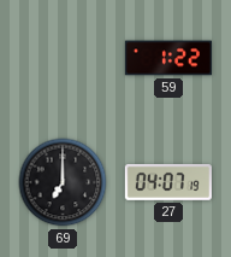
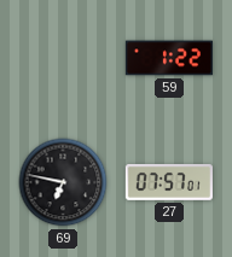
69: 7:00 -> 6:47 (63, 182)
27: 04:07 -> 07:57 (169, 182)
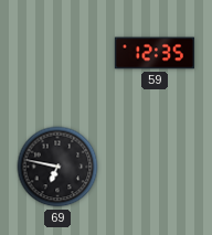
59: 1:22 -> 12:35 (155, 53)
27: 07:57 -> none (169, 182)
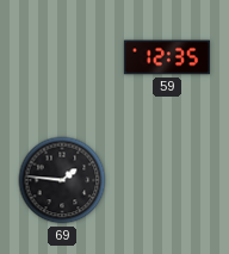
69: 6:47 -> 1:46 (62, 180)
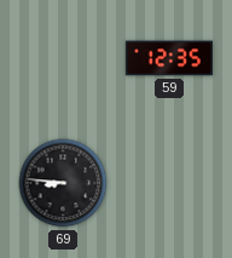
69: 1:46 -> 8:46 (63, 183)
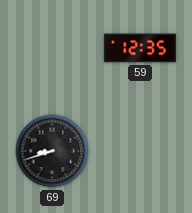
69: 8:46 -> 8:42 (52, 151)
